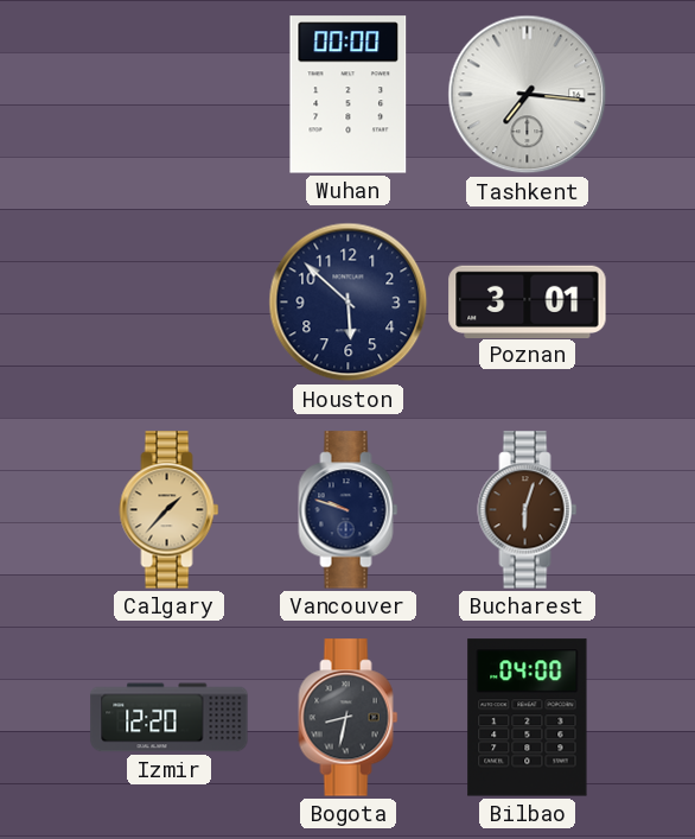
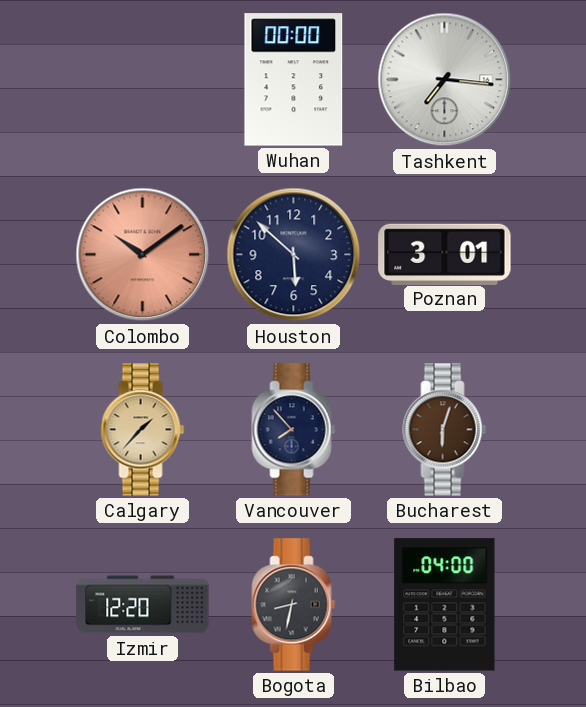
Colombo: none -> 10:09 (143, 255)
Vancouver: 9:48 -> 7:53 (294, 430)
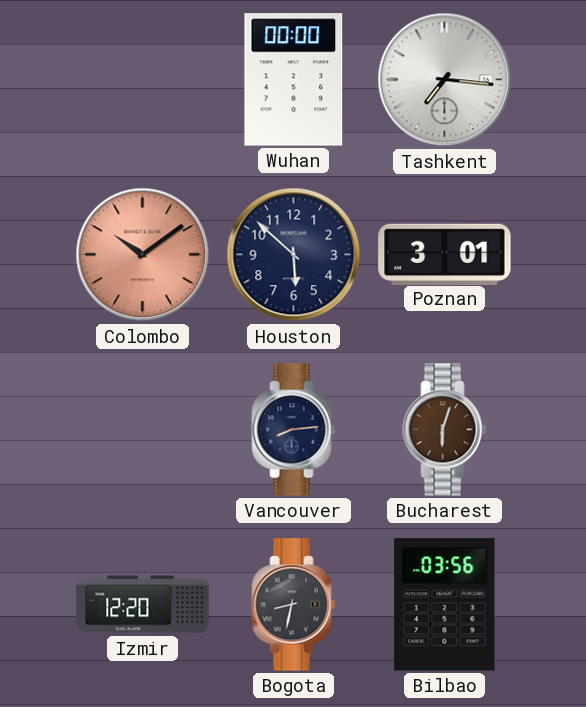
Calgary: 1:37 -> none (143, 430)
Vancouver: 7:53 -> 8:14 (294, 430)
Bilbao: 04:00 -> 03:56 (445, 605)
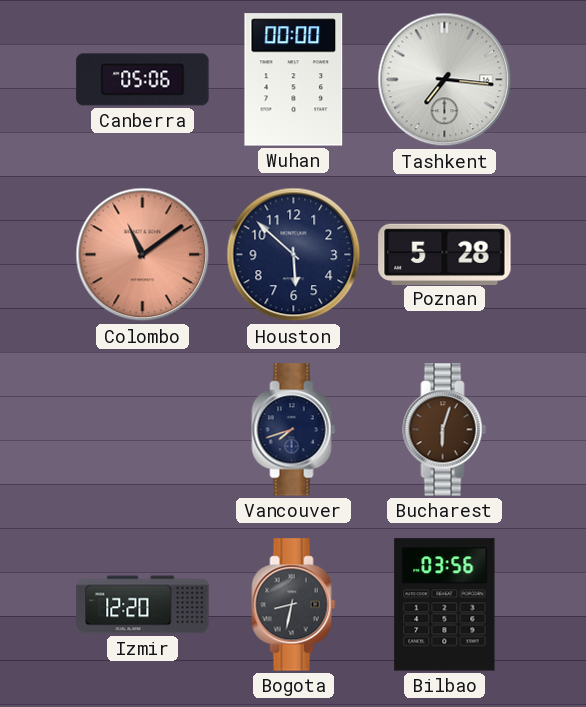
Canberra: none -> 05:06 (143, 80)
Colombo: 10:09 -> 11:09 (143, 255)
Poznan: 3:01 -> 5:28 (445, 254)
Vancouver: 8:14 -> 7:42 (294, 430)
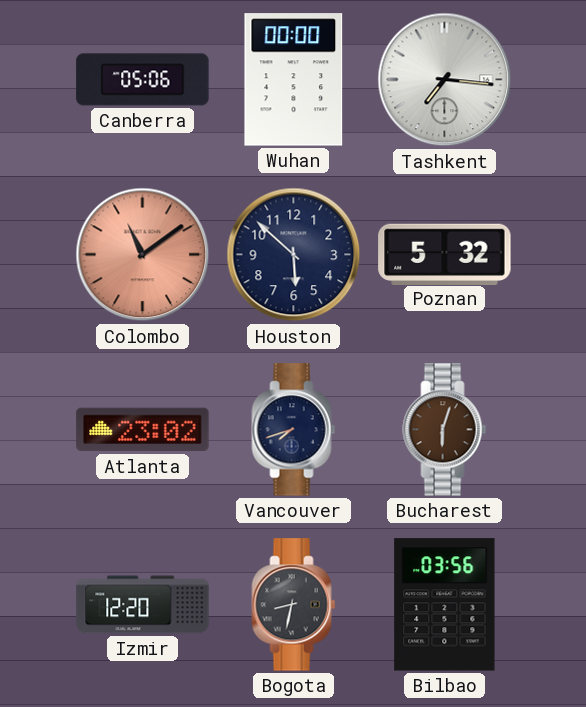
Poznan: 5:28 -> 5:32 (445, 254)
Atlanta: none -> 23:02 (143, 430)
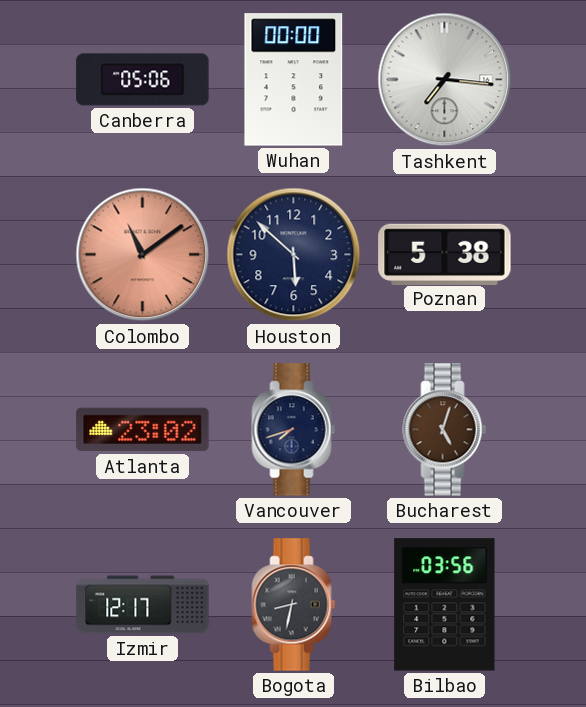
Poznan: 5:32 -> 5:38 (445, 254)
Bucharest: 6:03 -> 5:03 (445, 430)
Izmir: 12:20 -> 12:17 (143, 605)
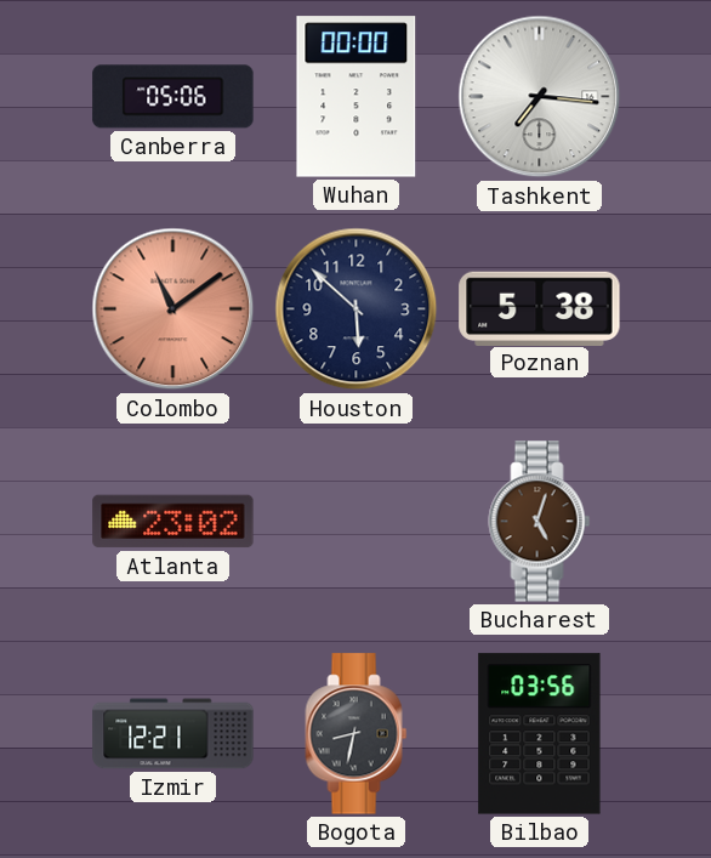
Vancouver: 7:42 -> none (294, 430)
Izmir: 12:17 -> 12:21 (174, 734)
